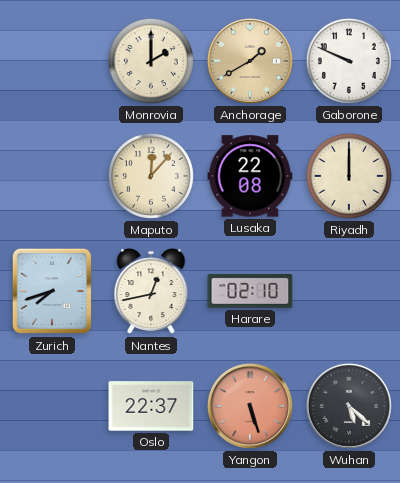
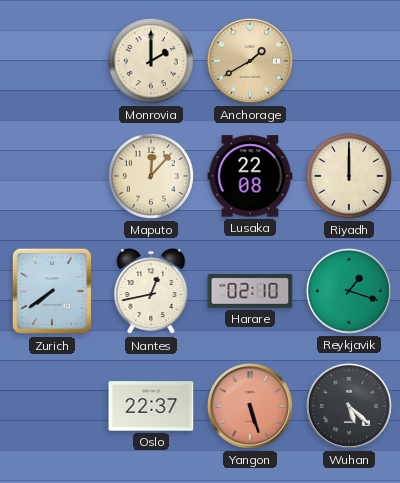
Gaborone: 9:49 -> none (349, 61)
Zurich: 7:42 -> 7:39 (52, 291)
Reykjavik: none -> 1:18 (349, 291)
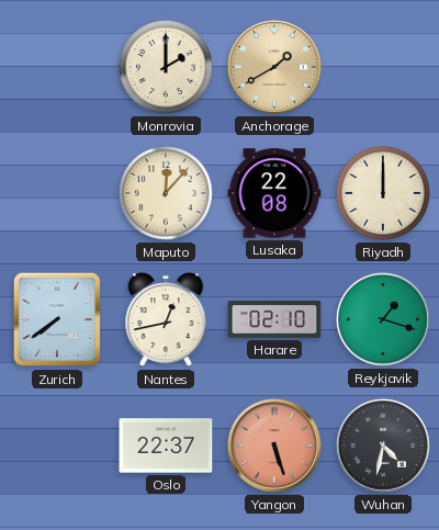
Wuhan: 5:22 -> 4:32 (383, 446)
